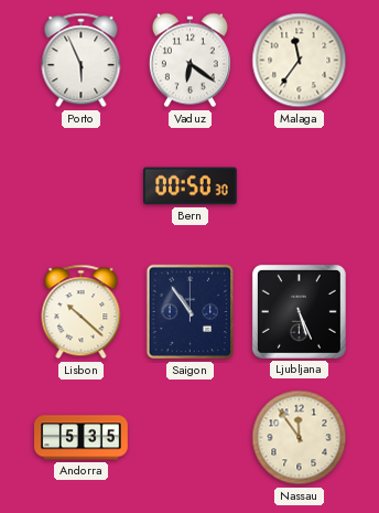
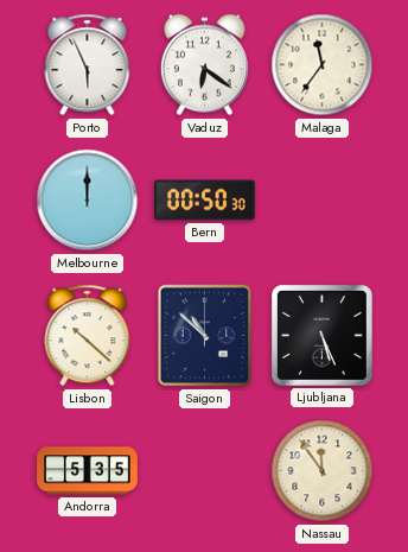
Melbourne: none -> 12:00 (88, 201)
Saigon: 10:54 -> 10:52 (205, 336)
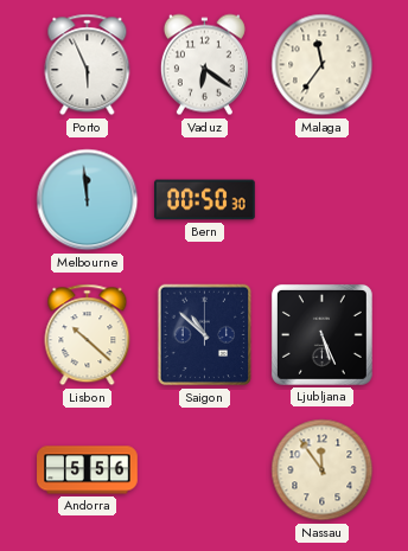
Melbourne: 12:00 -> 11:59 (88, 200)
Andorra: 5:35 -> 5:56 (88, 470)
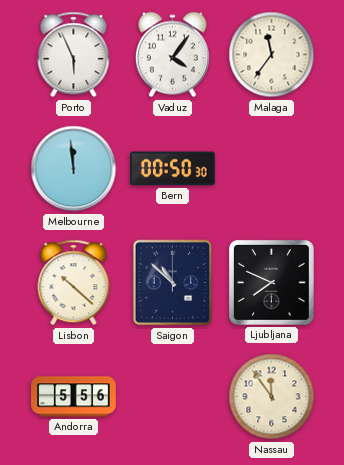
Vaduz: 6:21 -> 4:06 (172, 55)
Ljubljana: 5:26 -> 7:49 (271, 282)
